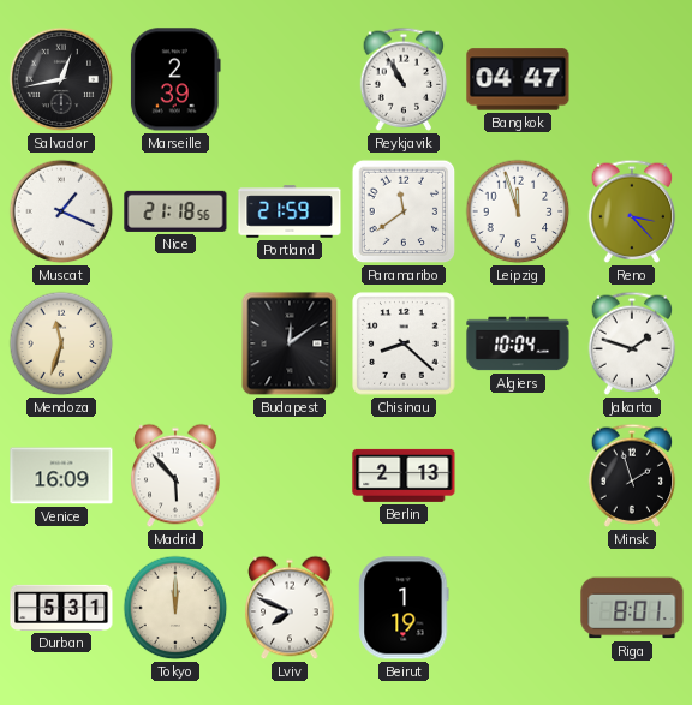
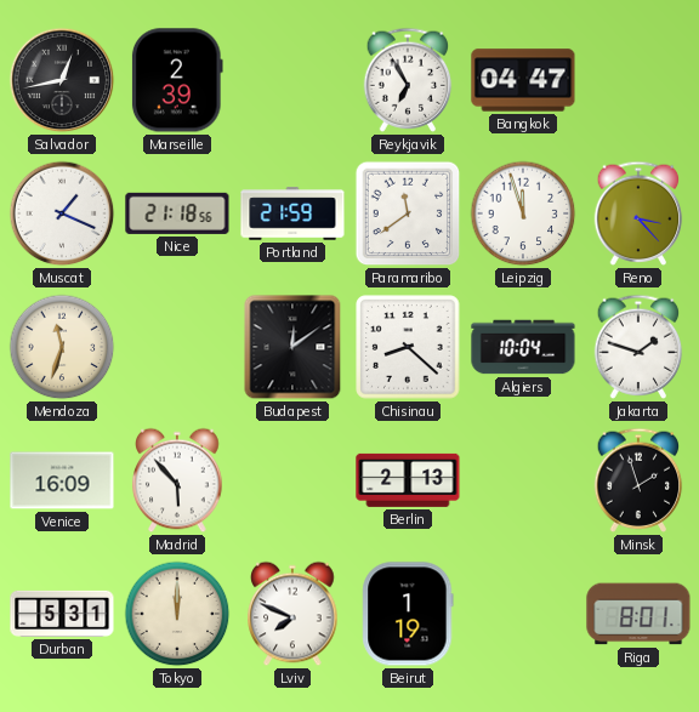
Reykjavik: 10:55 -> 6:55 (408, 80)
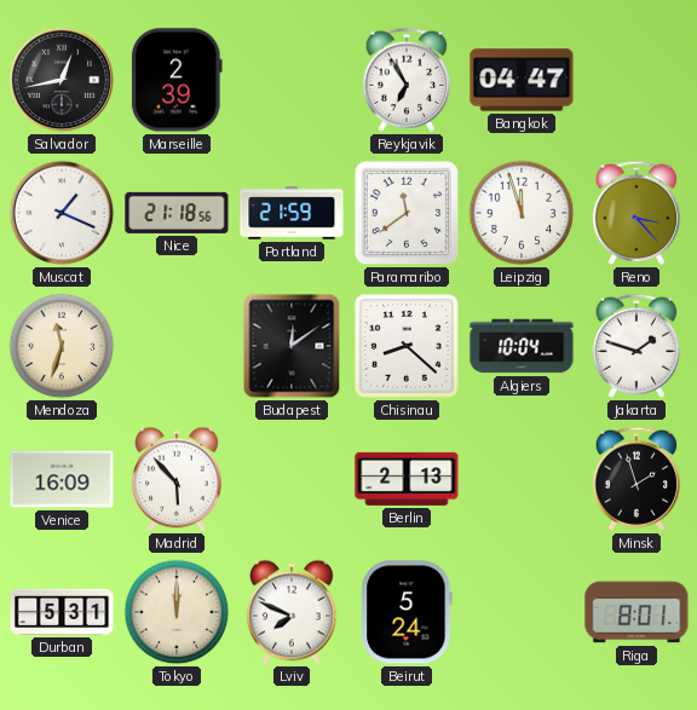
Beirut: 1:19 -> 5:24 (407, 612)
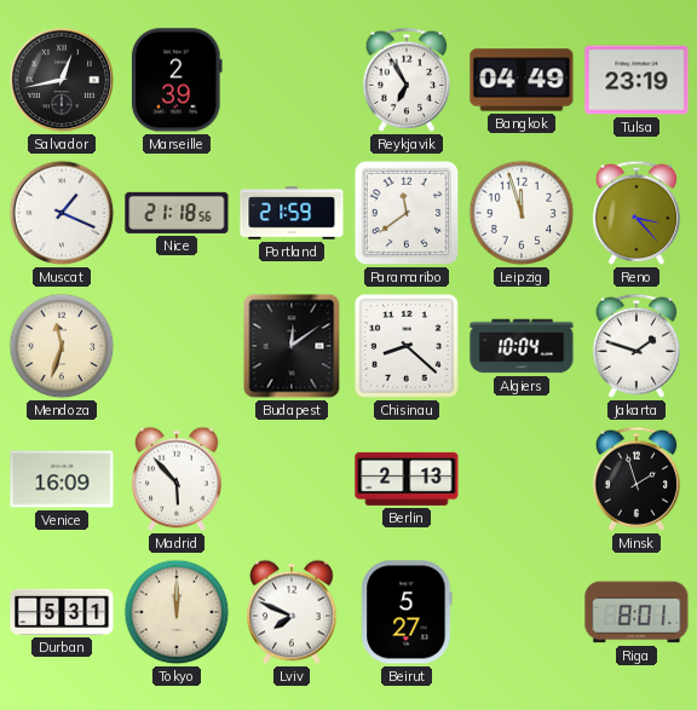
Bangkok: 04:47 -> 04:49 (522, 80)
Tulsa: none -> 23:19 (636, 80)
Beirut: 5:24 -> 5:27 (407, 612)
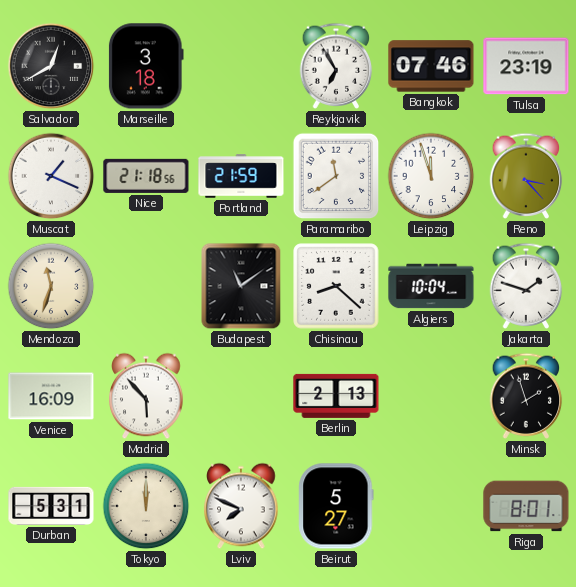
Salvador: 12:43 -> 12:40 (51, 66)
Marseille: 2:39 -> 3:18 (146, 66)
Bangkok: 04:49 -> 07:46 (431, 66)
Budapest: 12:09 -> 11:09 (241, 286)
